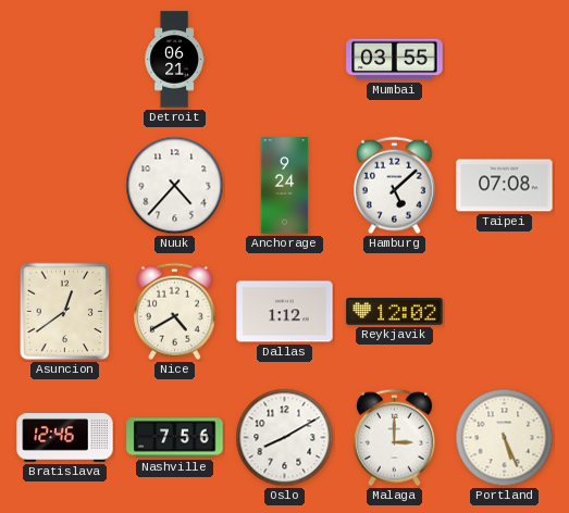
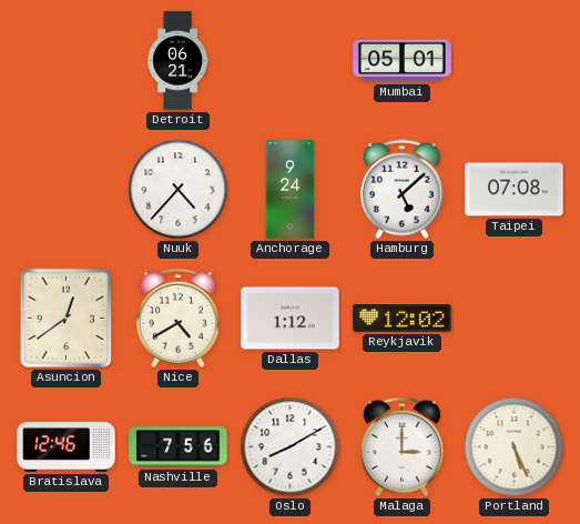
Mumbai: 03:55 -> 05:01 (403, 61)
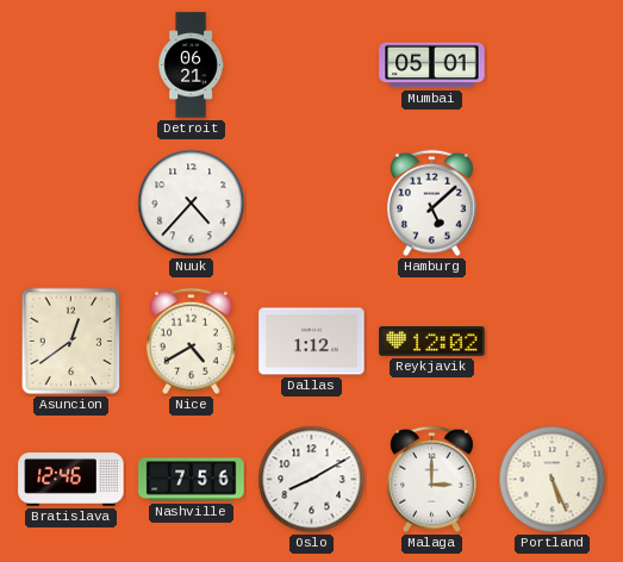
Anchorage: 9:24 -> none (291, 190)
Taipei: 07:08 -> none (515, 190)
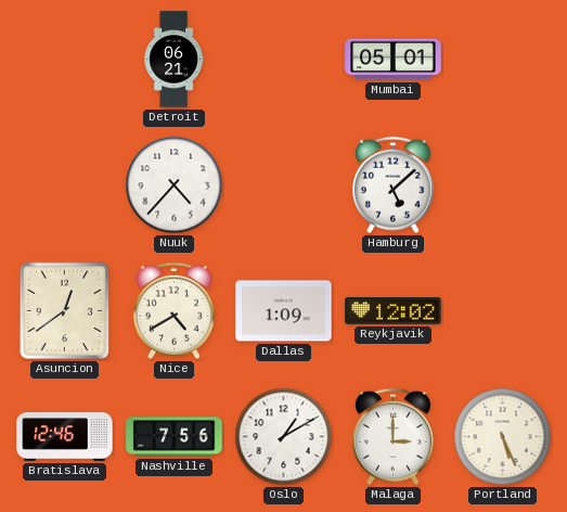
Dallas: 1:12 -> 1:09 (284, 311)
Oslo: 8:10 -> 1:10 (284, 437)
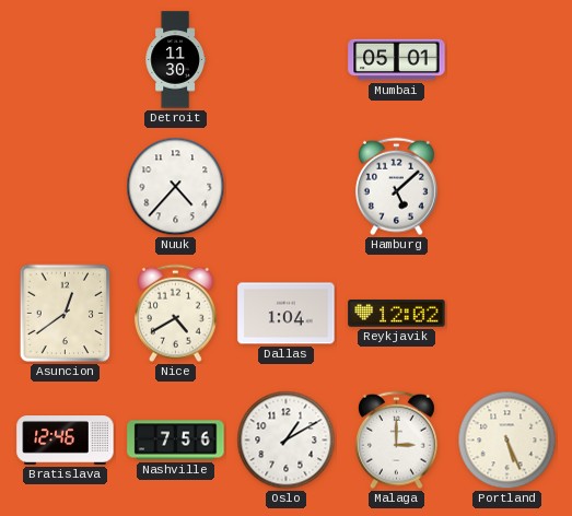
Detroit: 06:21 -> 11:30 (175, 60)
Dallas: 1:09 -> 1:04 (287, 314)
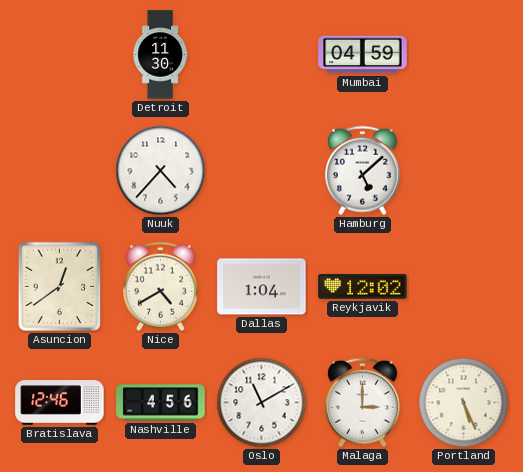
Mumbai: 05:01 -> 04:59 (363, 55)
Nashville: 7:56 -> 4:56 (161, 403)
Oslo: 1:10 -> 11:10 (262, 403)
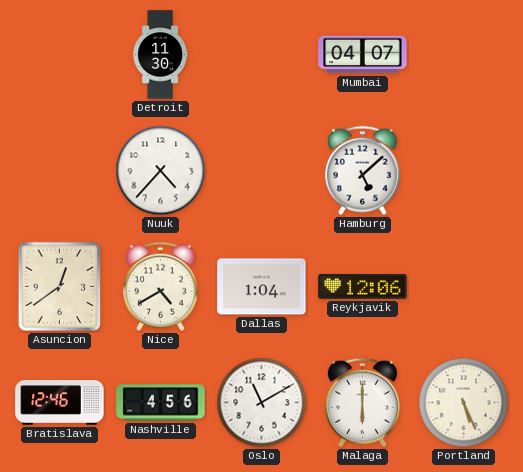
Mumbai: 04:59 -> 04:07 (363, 55)
Reykjavik: 12:02 -> 12:06 (363, 287)
Malaga: 3:00 -> 6:00 (362, 403)
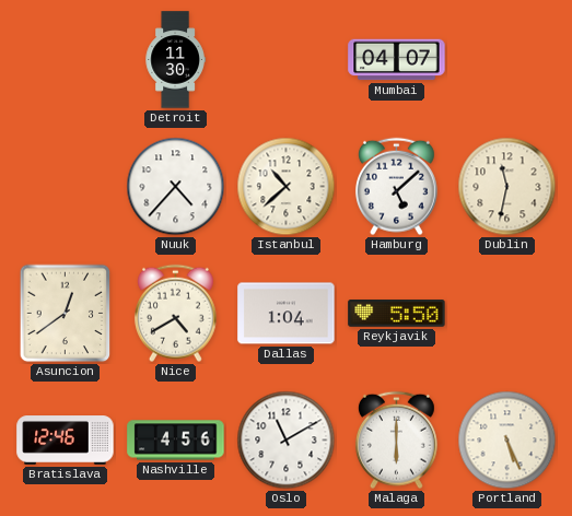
Istanbul: none -> 10:38 (287, 187)
Dublin: none -> 11:32 (507, 187)
Reykjavik: 12:06 -> 5:50 (397, 314)
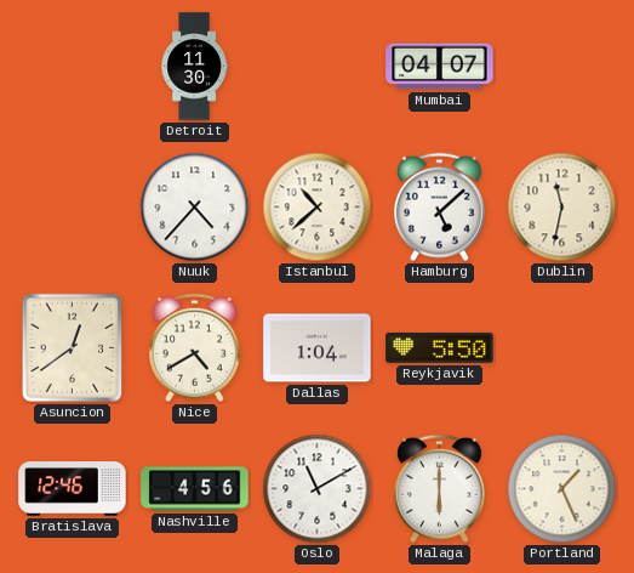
Portland: 5:26 -> 1:26 (562, 489)
